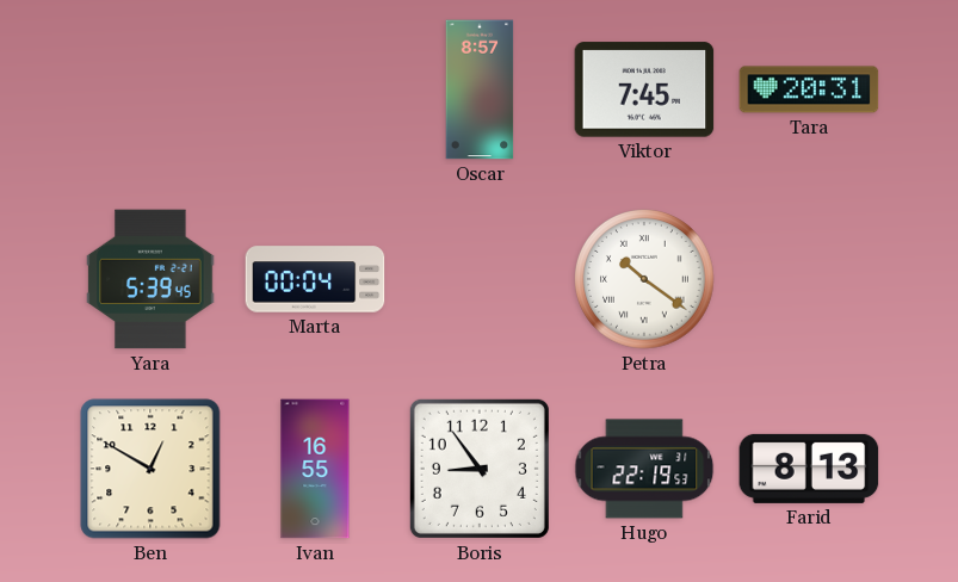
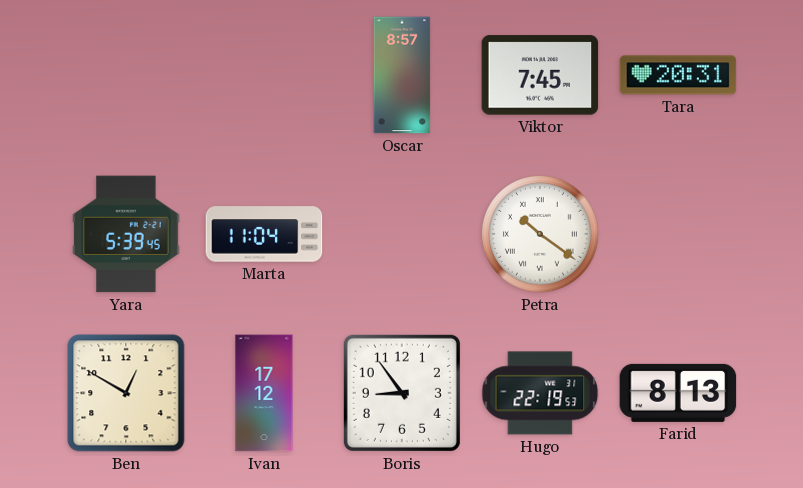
Marta: 00:04 -> 11:04 (264, 234)
Ivan: 16:55 -> 17:12 (264, 393)
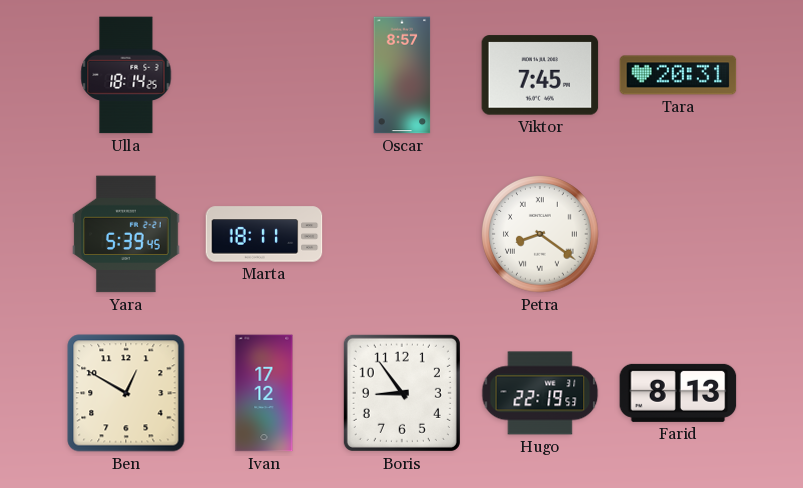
Ulla: none -> 18:14 (126, 75)
Marta: 11:04 -> 18:11 (264, 234)
Petra: 10:21 -> 8:21 (541, 235)
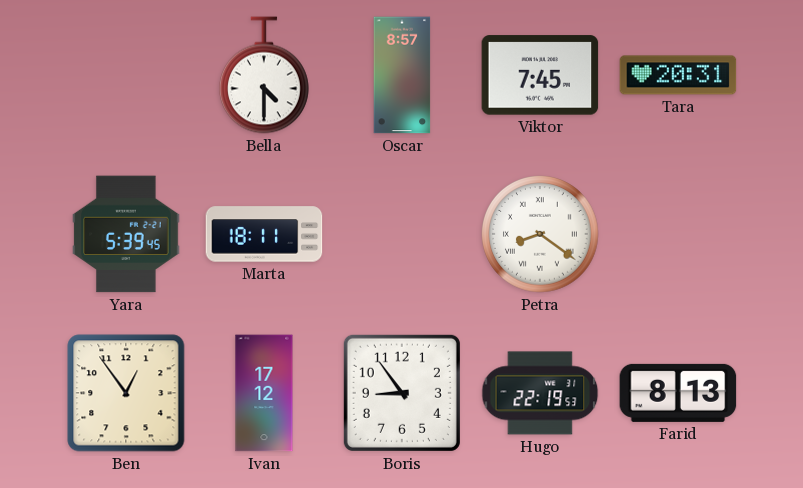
Ulla: 18:14 -> none (126, 75)
Bella: none -> 4:30 (264, 75)
Ben: 12:50 -> 12:54 (126, 393)
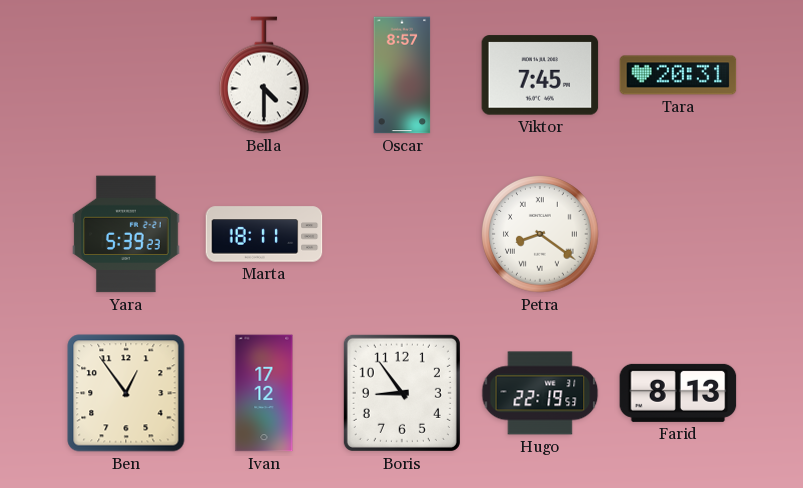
Yara: 5:39:45 -> 5:39:23 (126, 234)
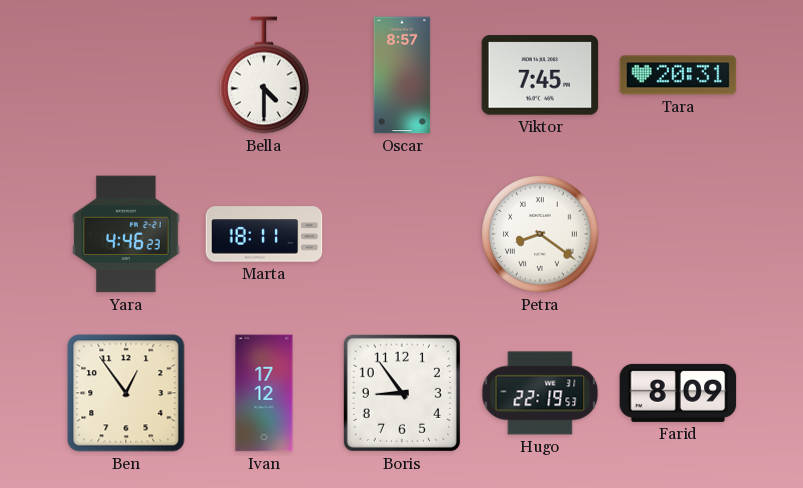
Yara: 5:39 -> 4:46 (126, 234)
Farid: 8:13 -> 8:09 (678, 393)
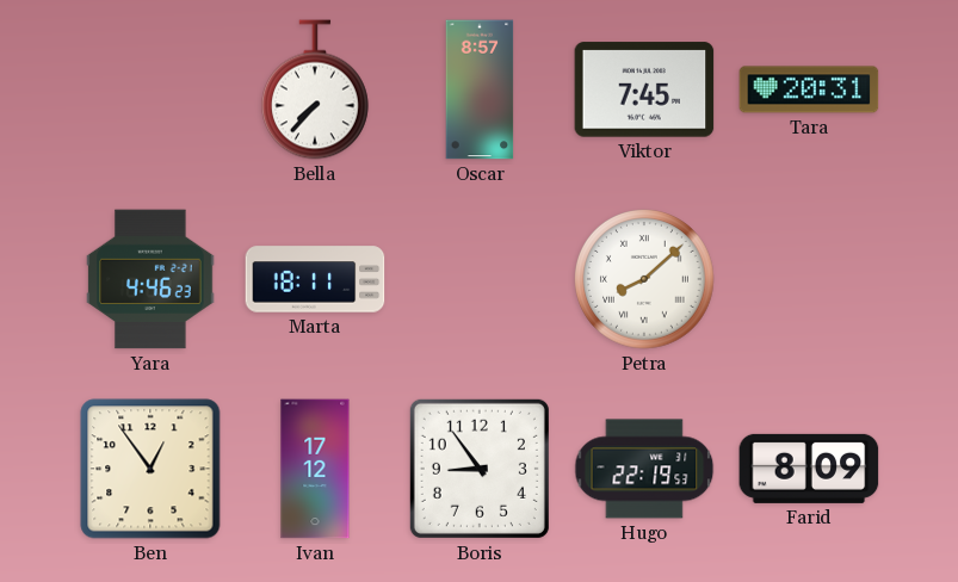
Bella: 4:30 -> 7:37 (315, 89)
Petra: 8:21 -> 8:08 (645, 280)
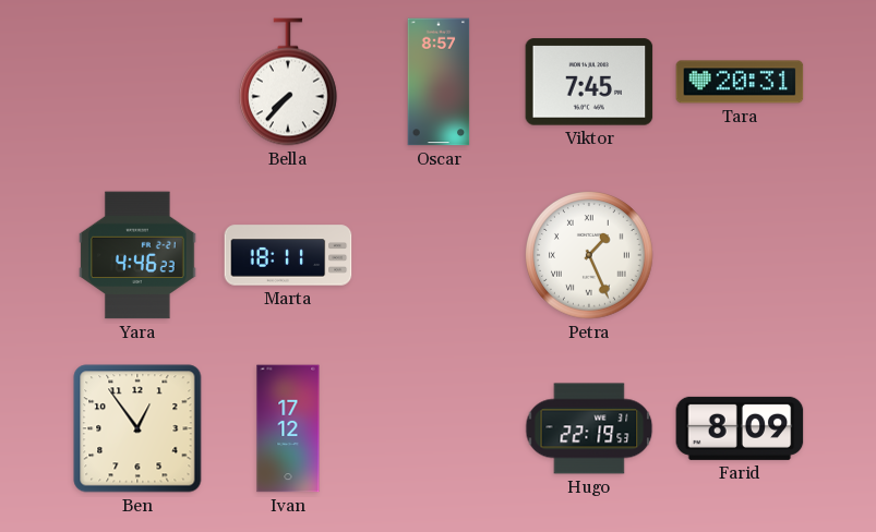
Petra: 8:08 -> 1:26 (590, 256)
Boris: 8:54 -> none (480, 469)
